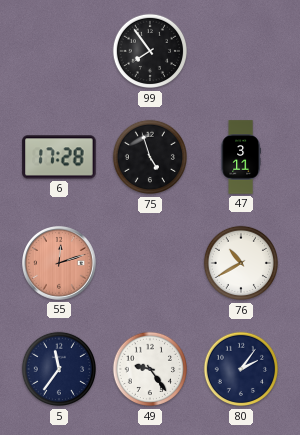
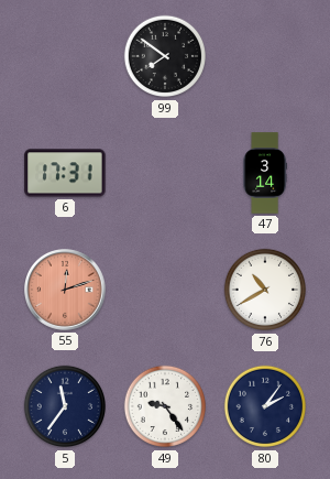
99: 7:54 -> 7:51 (165, 56)
6: 17:28 -> 17:31 (65, 173)
75: 4:57 -> none (150, 157)
47: 3:11 -> 3:14 (265, 173)
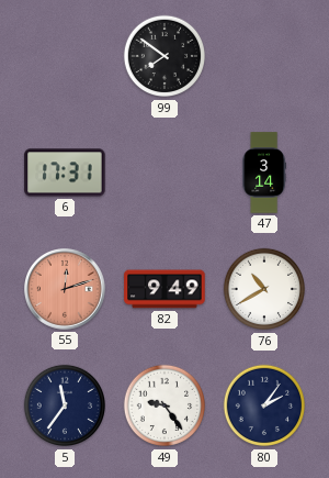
82: none -> 9:49 (164, 289)
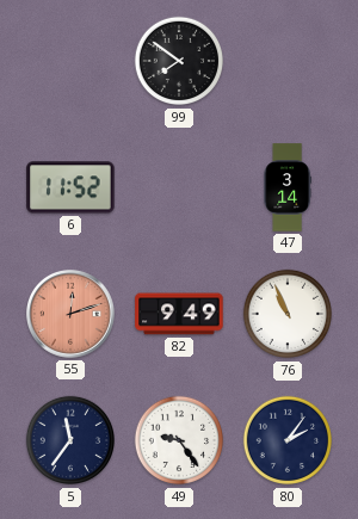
6: 17:31 -> 11:52 (70, 187)
76: 10:40 -> 10:56 (288, 314)
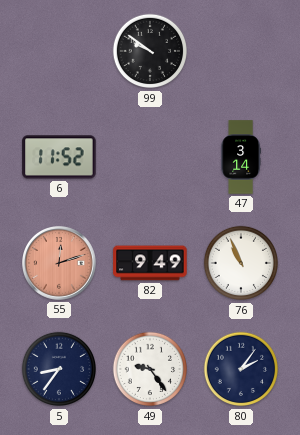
99: 7:51 -> 9:51 (150, 51)
5: 11:36 -> 8:36 (59, 369)
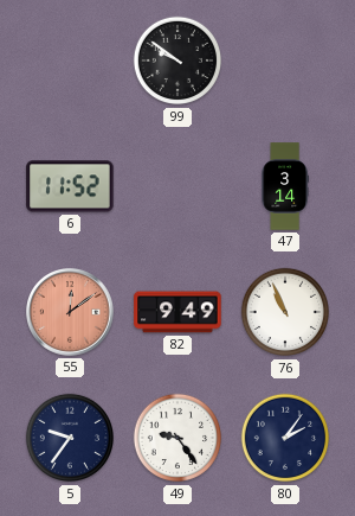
55: 12:12 -> 12:09 (71, 313)
5: 8:36 -> 9:36 (70, 438)
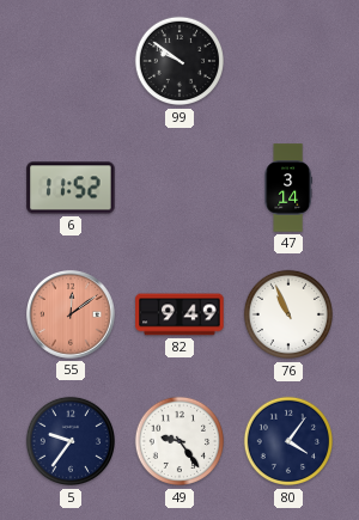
80: 2:06 -> 4:06 (288, 441)
